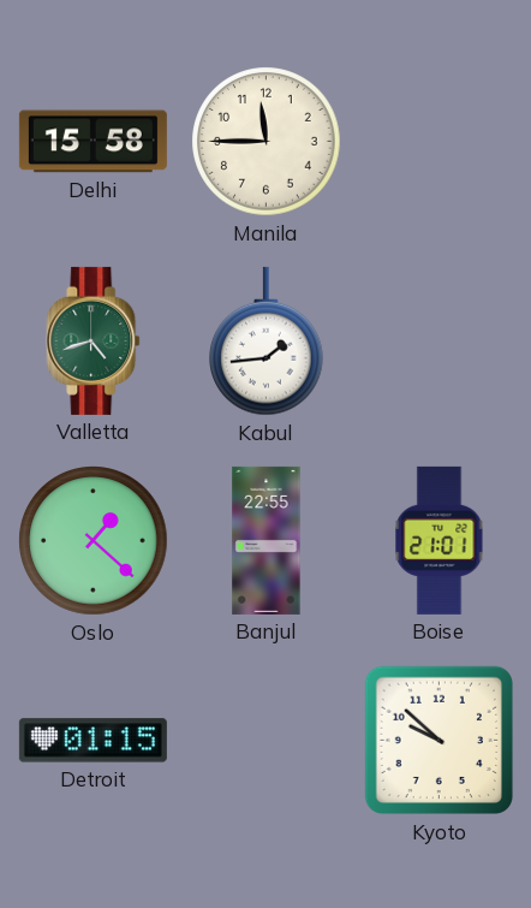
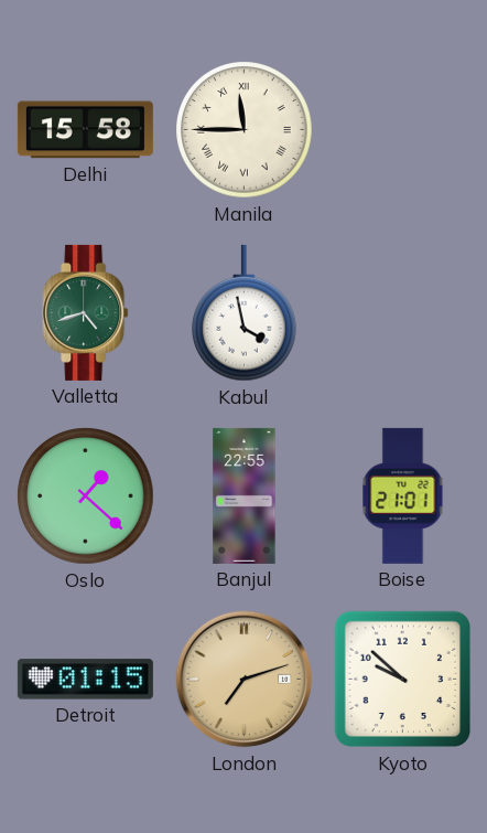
Manila numerals: Arabic -> Roman (245, 130)
Kabul: 1:44 -> 3:58 (245, 313)
London: none -> 7:12 (245, 680)
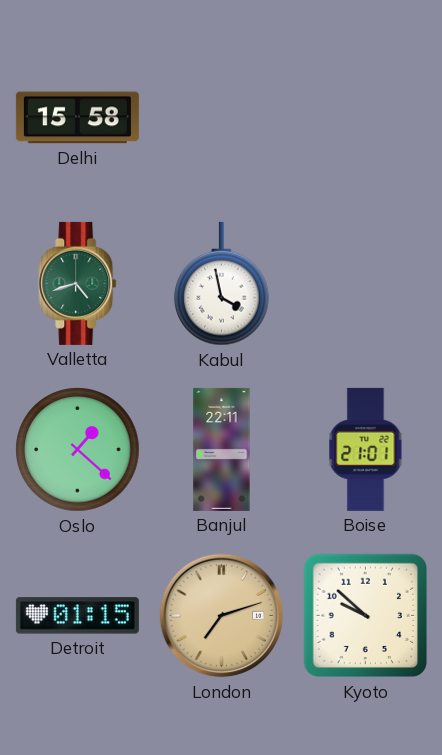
Manila: 11:45 -> none (245, 130)
Banjul: 22:55 -> 22:11 (222, 449)
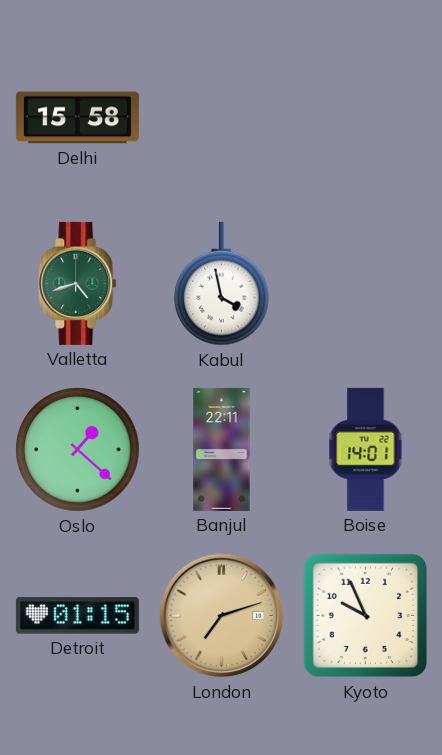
Boise: 21:01 -> 14:01 (366, 449)
Kyoto: 9:52 -> 9:56 (366, 616)
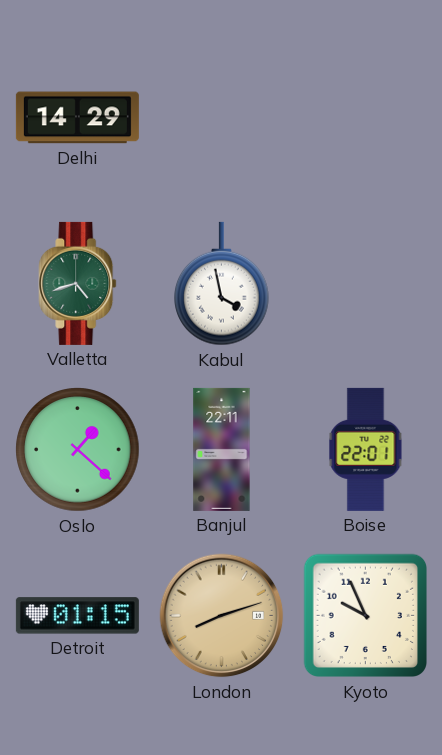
Delhi: 15:58 -> 14:29 (77, 118)
Boise: 14:01 -> 22:01 (366, 449)
London: 7:12 -> 8:12 (222, 616)
